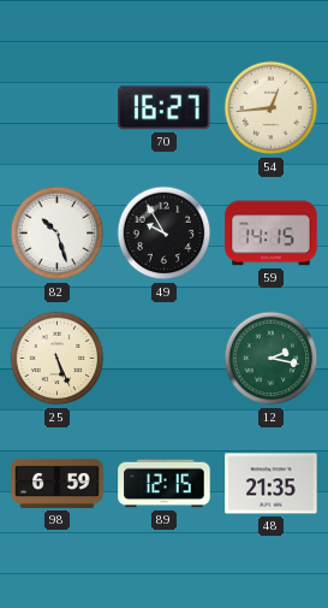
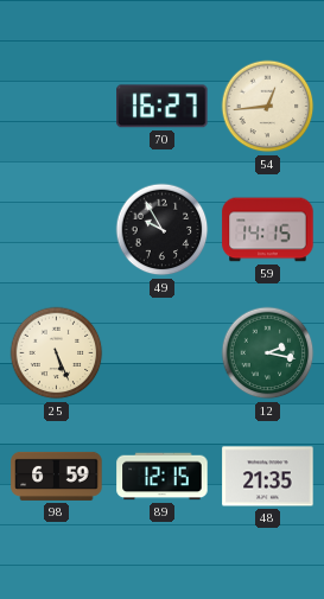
82: 10:27 -> none (58, 234)
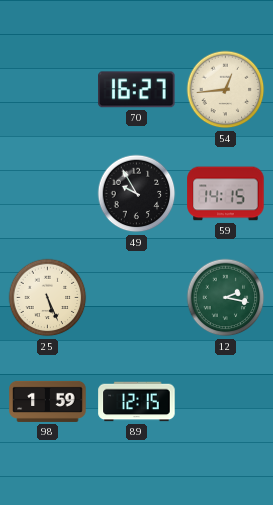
98: 6:59 -> 1:59 (48, 401)
48: 21:35 -> none (268, 477)
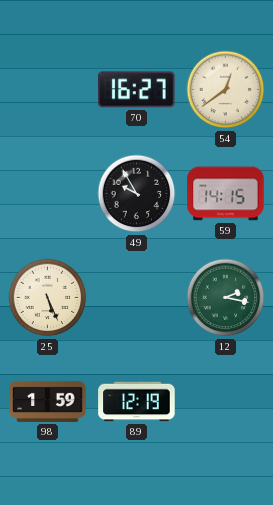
54: 12:44 -> 12:39 (226, 90)
89: 12:15 -> 12:19 (137, 402)
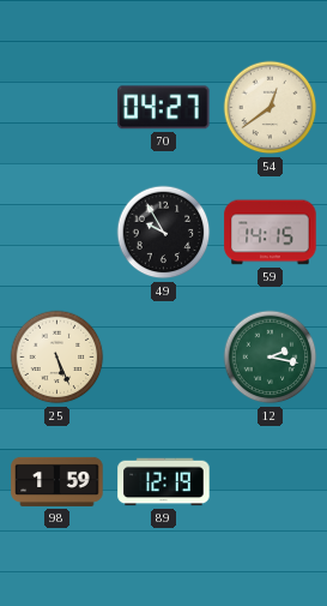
70: 16:27 -> 04:27 (164, 108)
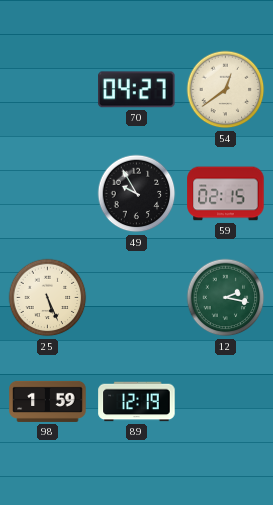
59: 14:15 -> 02:15 (226, 194)
